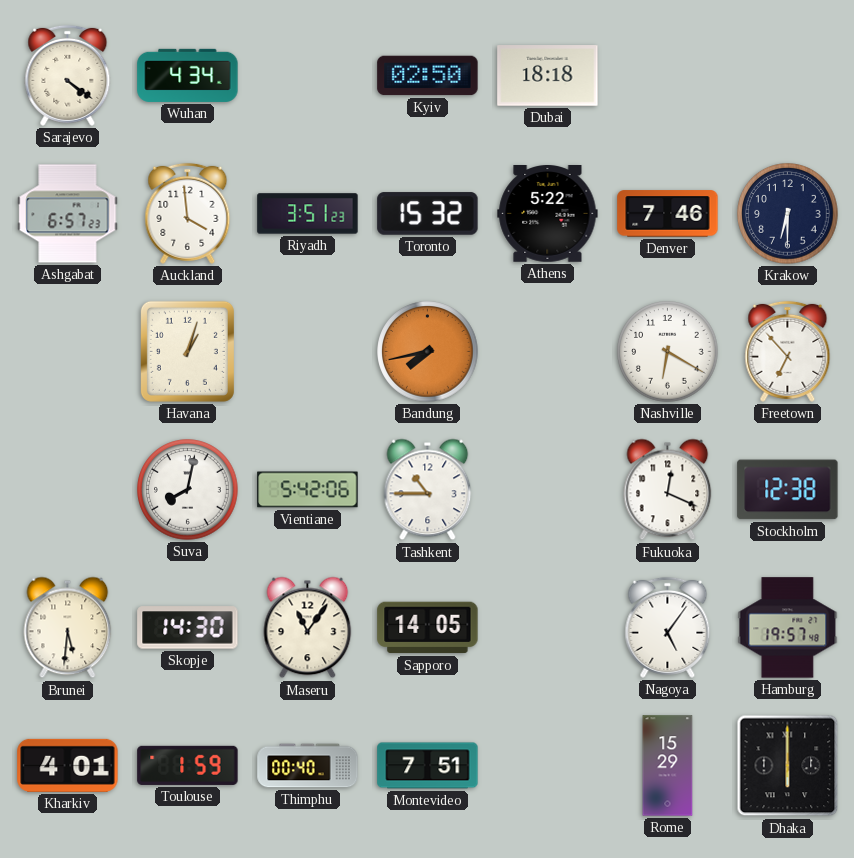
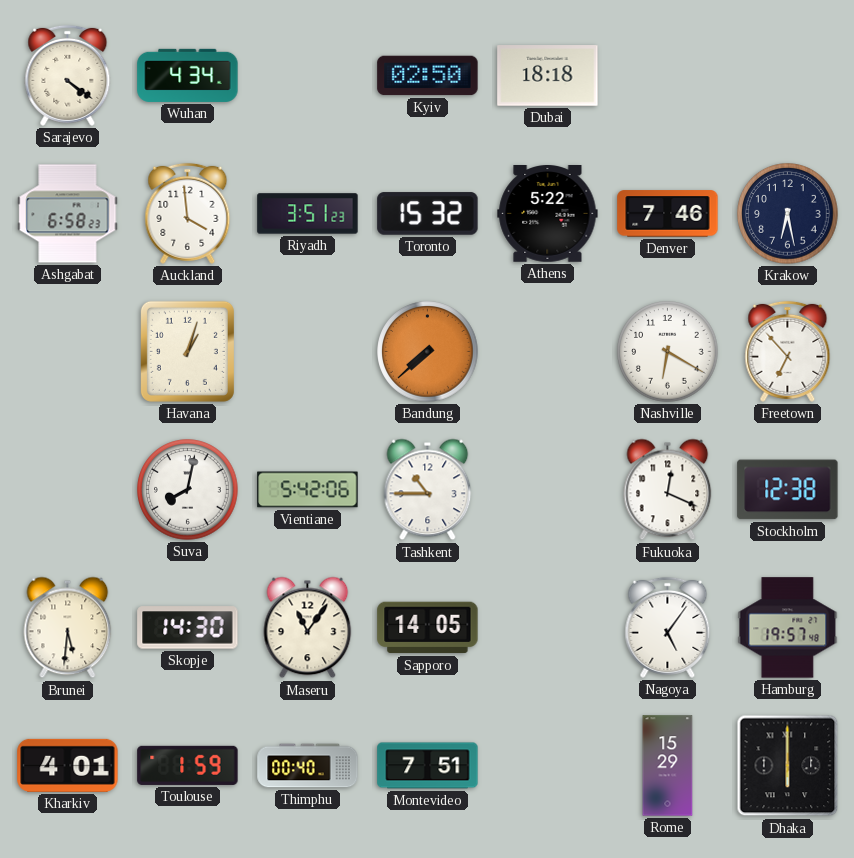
Ashgabat: 6:57 -> 6:58 (68, 214)
Krakow: 6:30 -> 6:28 (788, 214)
Bandung: 7:43 -> 7:38 (428, 352)
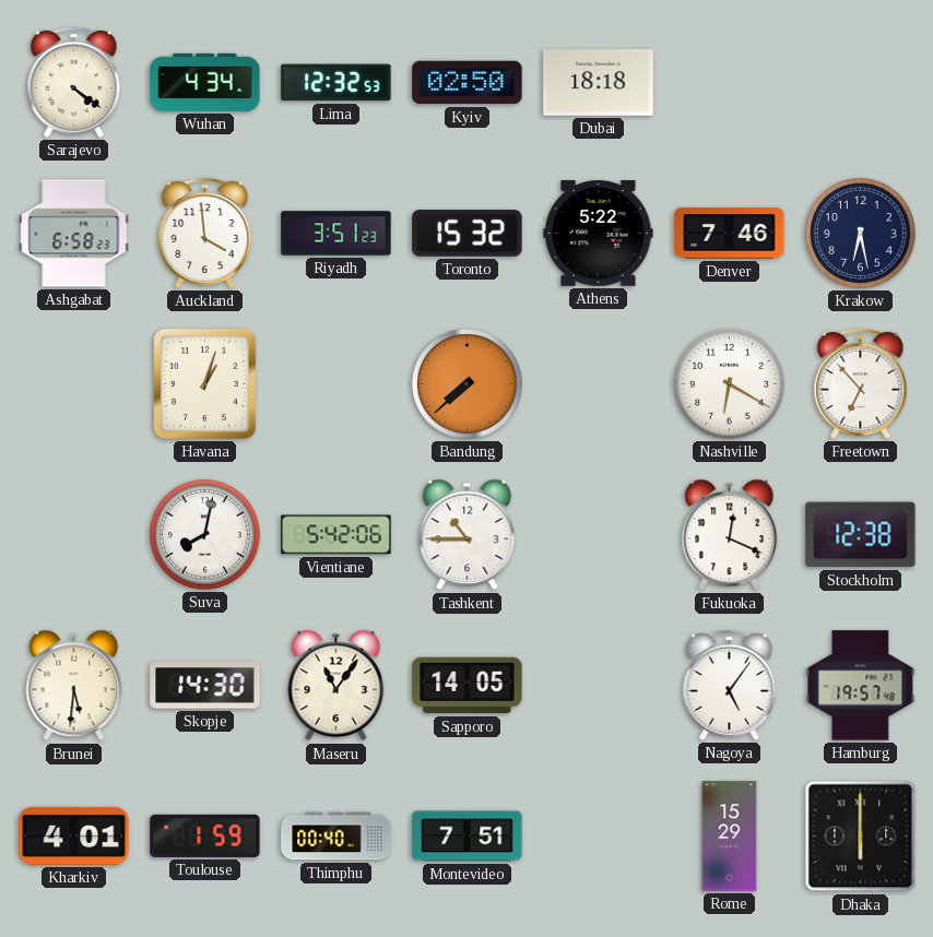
Lima: none -> 12:32 (336, 83)
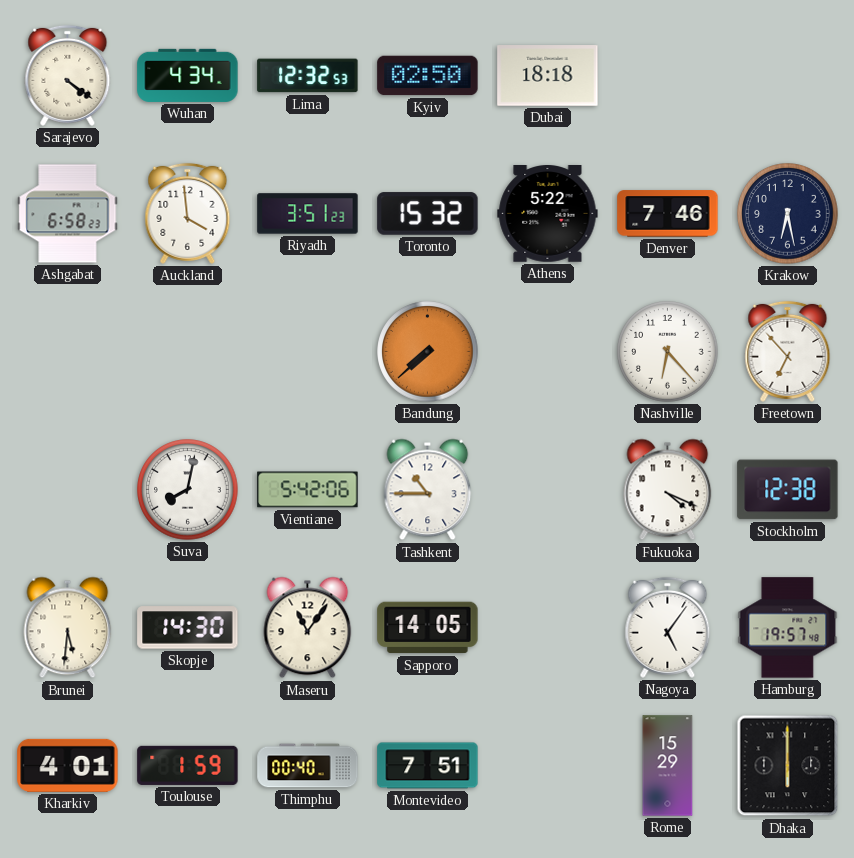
Havana: 1:03 -> none (204, 383)
Nashville: 6:20 -> 6:23 (668, 352)
Fukuoka: 12:19 -> 4:19 (668, 490)
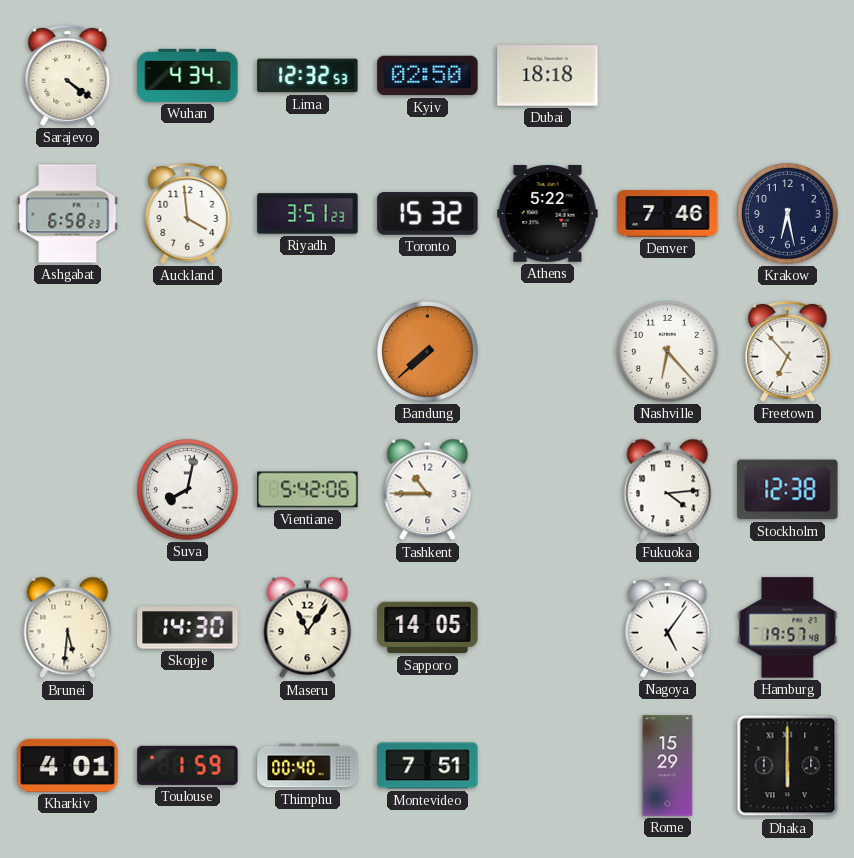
Fukuoka: 4:19 -> 4:14 (668, 490)
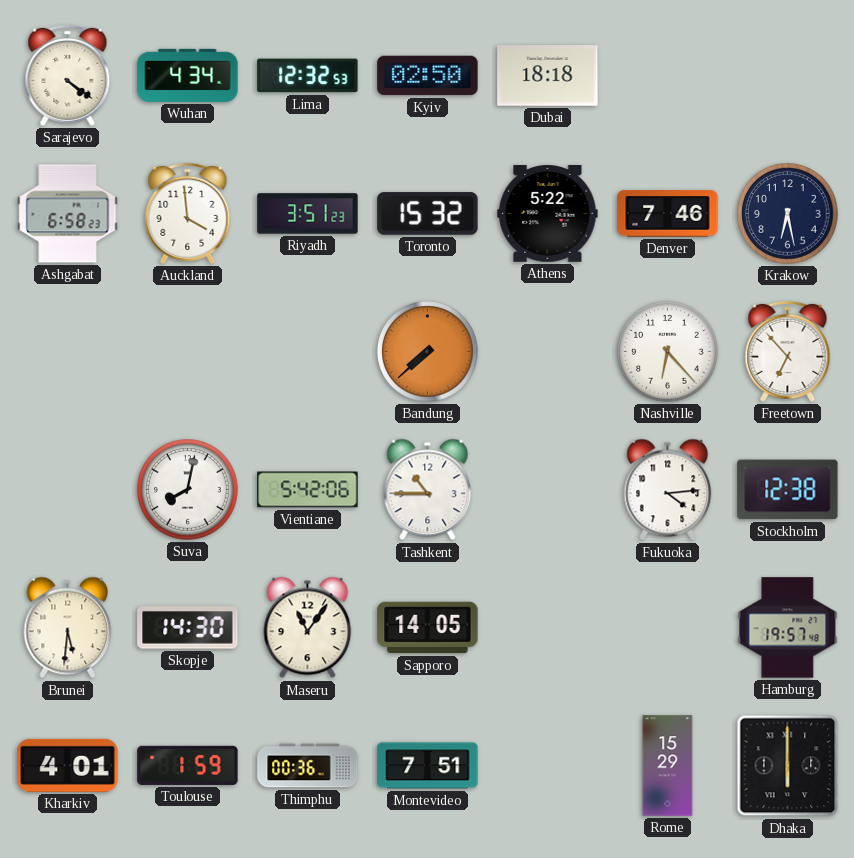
Nagoya: 5:06 -> none (668, 627)
Thimphu: 00:40 -> 00:36 (308, 766)
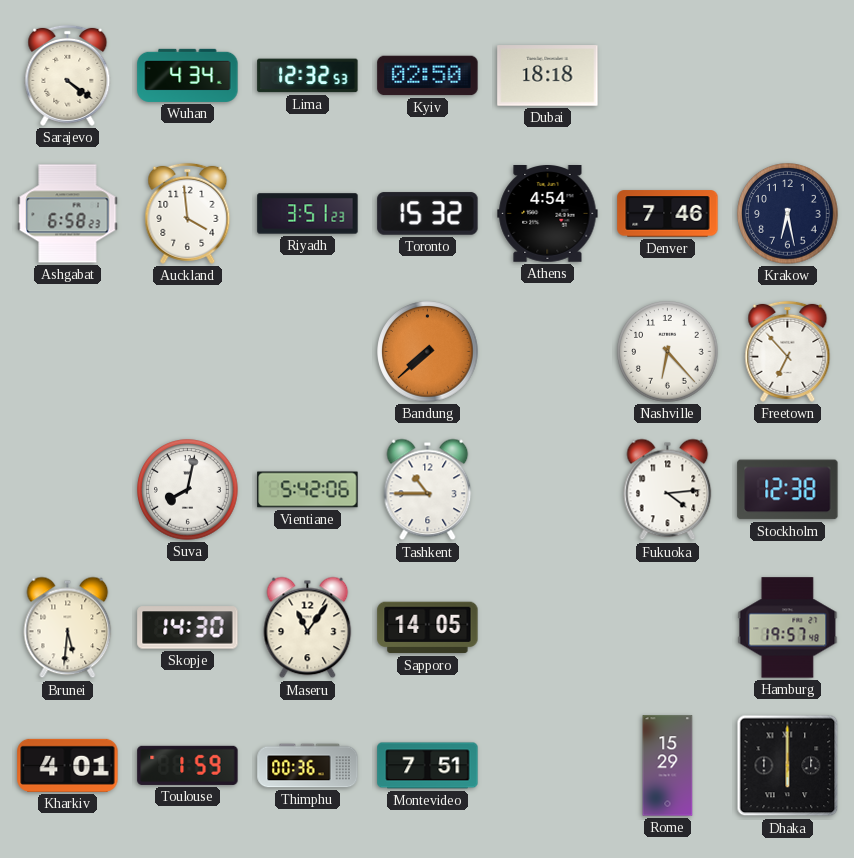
Athens: 5:22 -> 4:54 (548, 214)
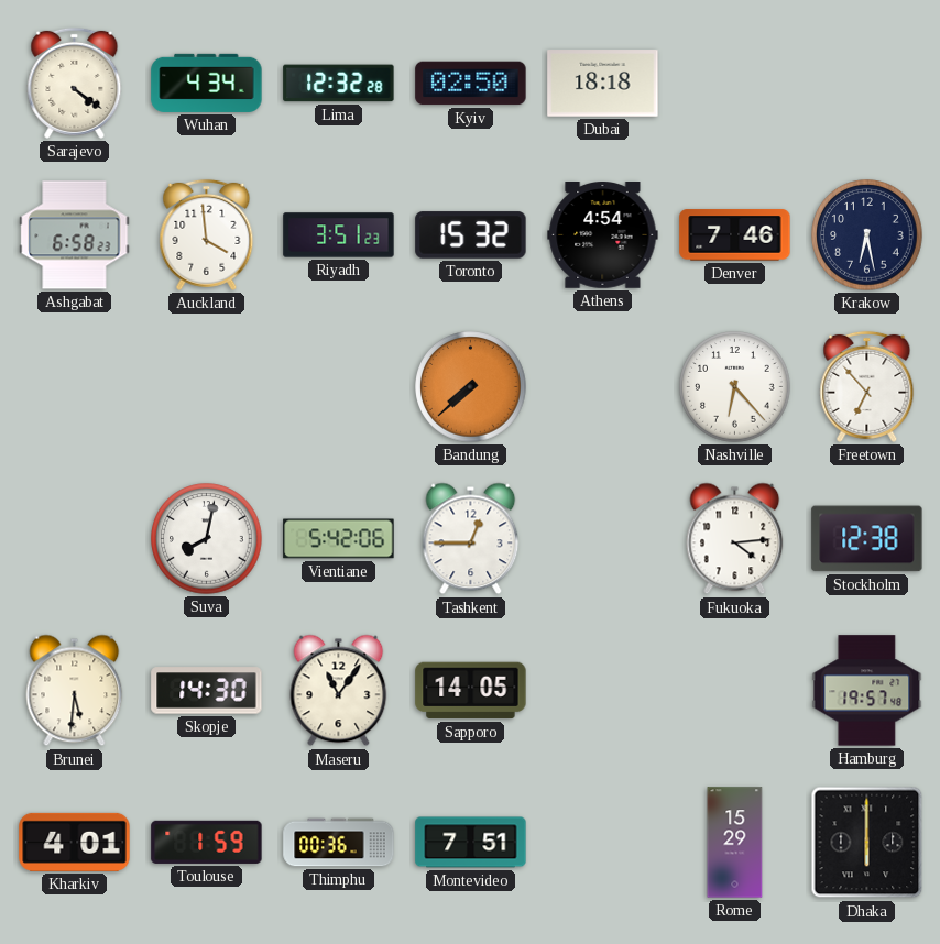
Lima: 12:32:53 -> 12:32:28 (339, 84)
Tashkent: 10:45 -> 12:45 (471, 539)
